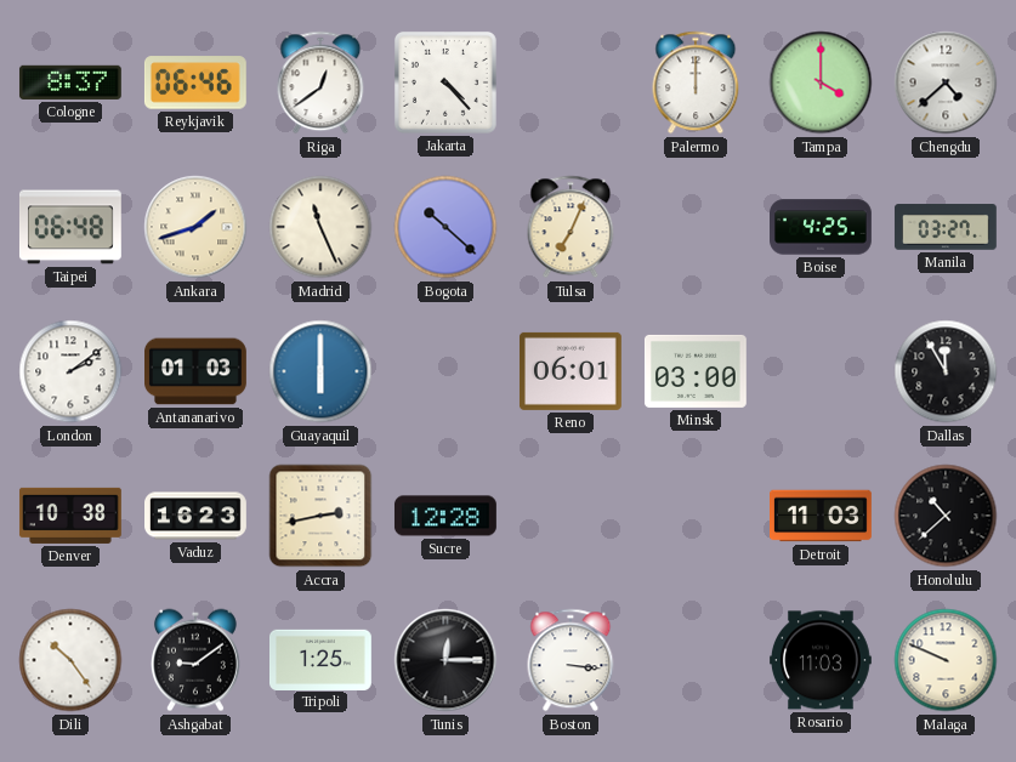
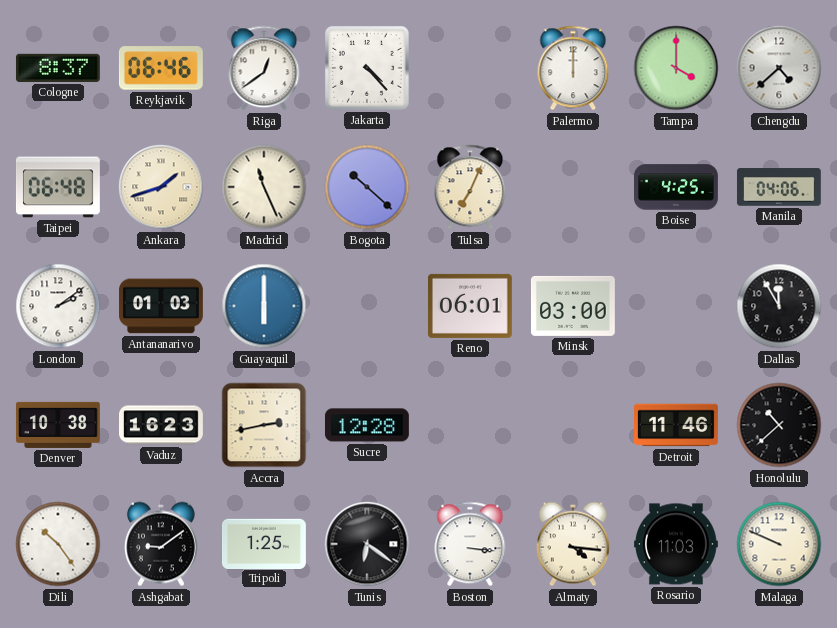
Manila: 03:27 -> 04:06 (779, 187)
Detroit: 11:03 -> 11:46 (677, 425)
Tunis: 12:15 -> 6:21 (367, 544)
Almaty: none -> 4:16 (573, 544)
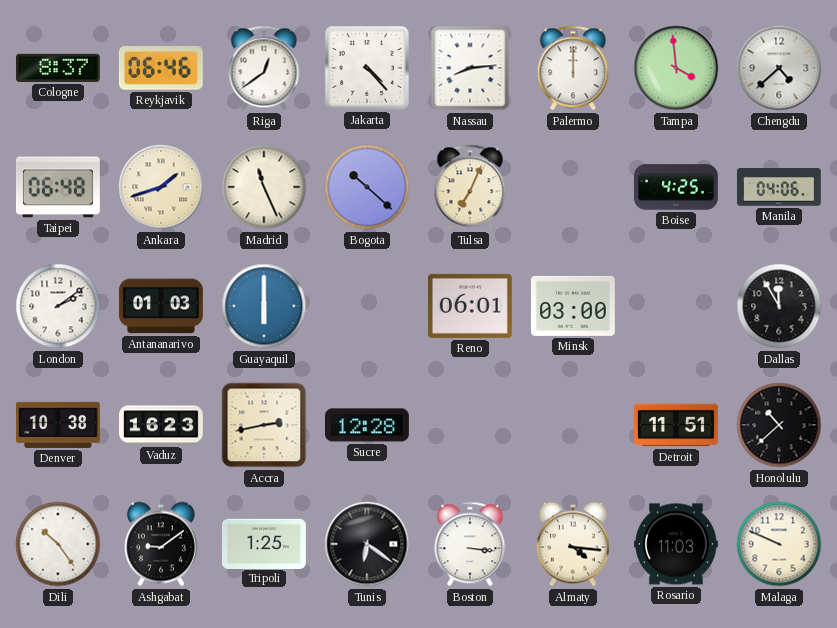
Nassau: none -> 8:14 (470, 68)
Tampa: 4:00 -> 3:59 (676, 68)
Detroit: 11:46 -> 11:51 (677, 425)
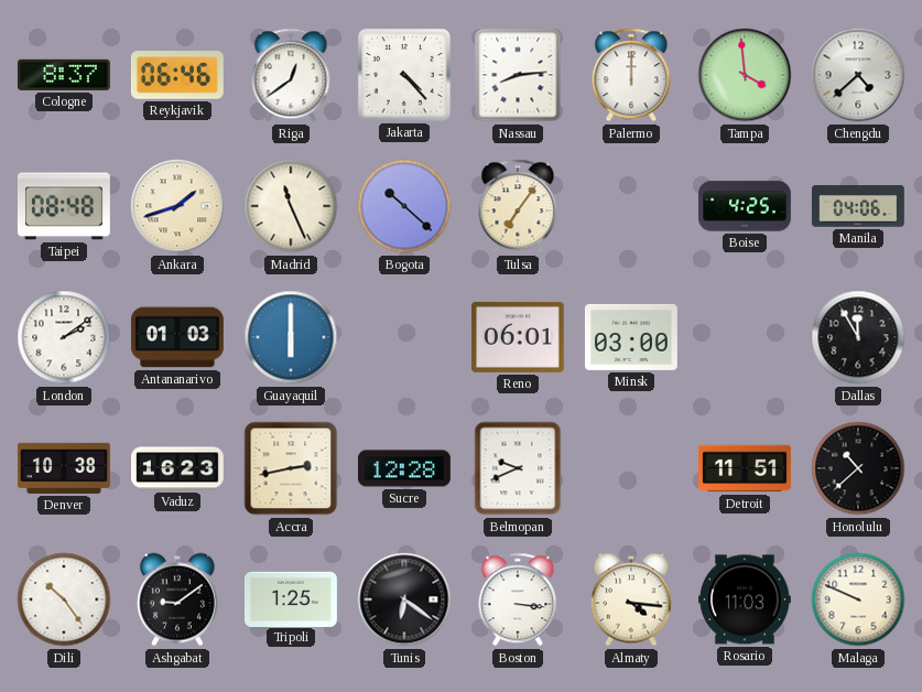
Taipei: 06:48 -> 08:48 (64, 206)
Tulsa: 7:04 -> 7:06 (518, 206)
Belmopan: none -> 9:41 (518, 468)
